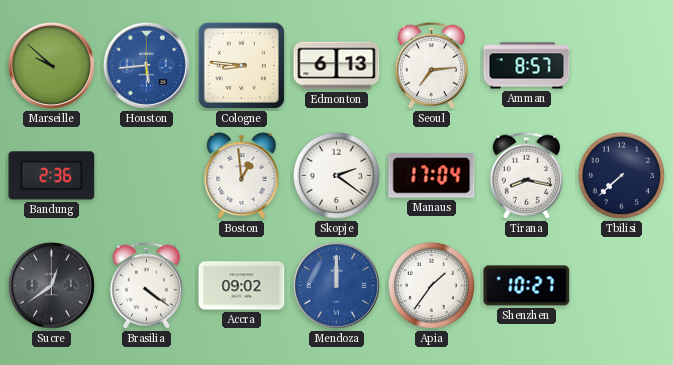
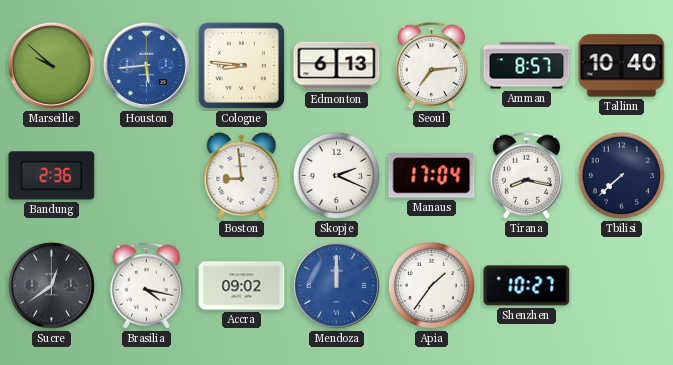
Tallinn: none -> 10:40 (622, 66)
Boston: 12:59 -> 8:59 (242, 176)
Skopje: 2:21 -> 2:19 (336, 175)
Brasilia: 4:21 -> 4:17 (146, 285)
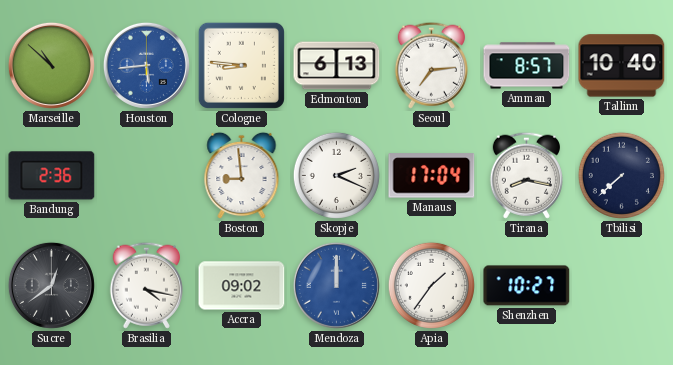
Marseille: 9:52 -> 10:52 (51, 65)
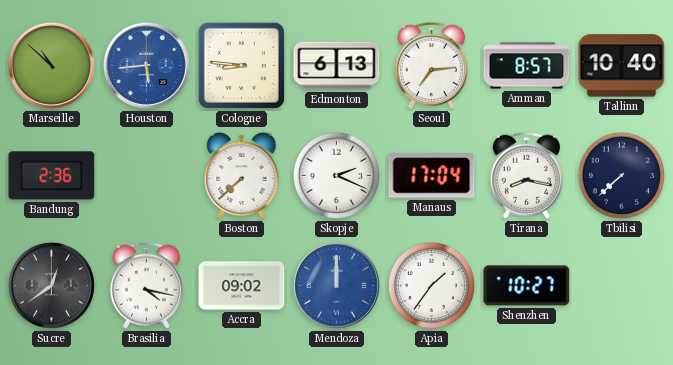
Boston: 8:59 -> 7:38 (242, 176)
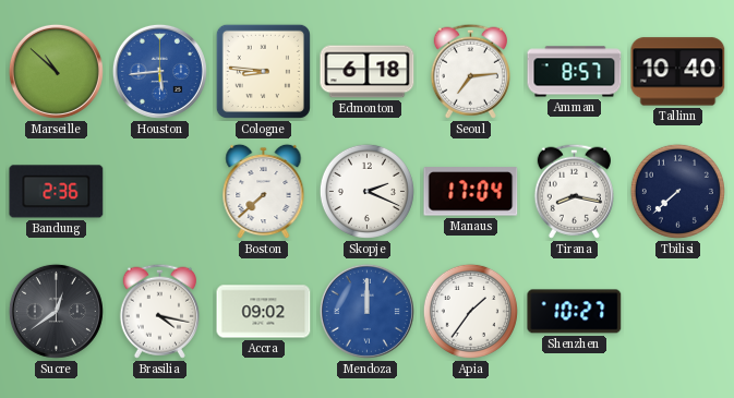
Edmonton: 6:13 -> 6:18 (368, 72)
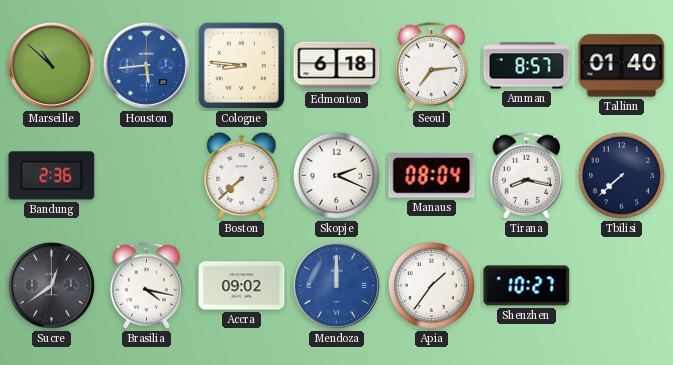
Tallinn: 10:40 -> 01:40 (622, 66)
Manaus: 17:04 -> 08:04 (432, 176)
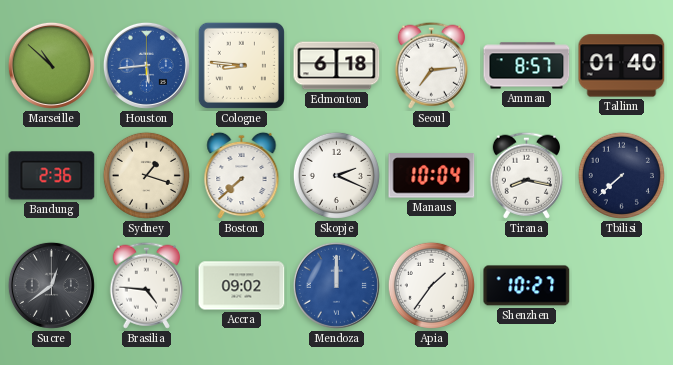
Sydney: none -> 1:18 (146, 175)
Manaus: 08:04 -> 10:04 (432, 176)
Brasilia: 4:17 -> 4:46 (146, 285)
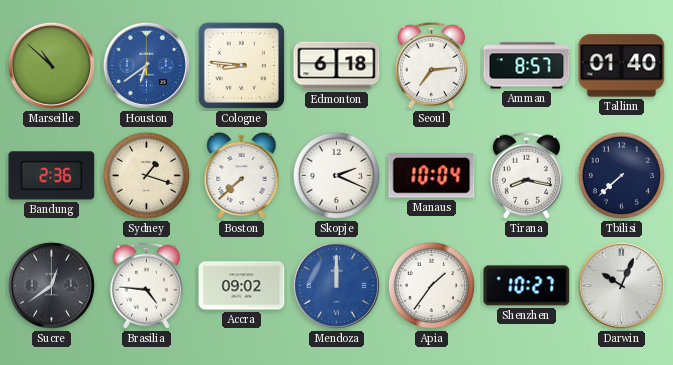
Houston: 5:44 -> 6:39 (146, 65)
Darwin: none -> 10:04 (621, 285)
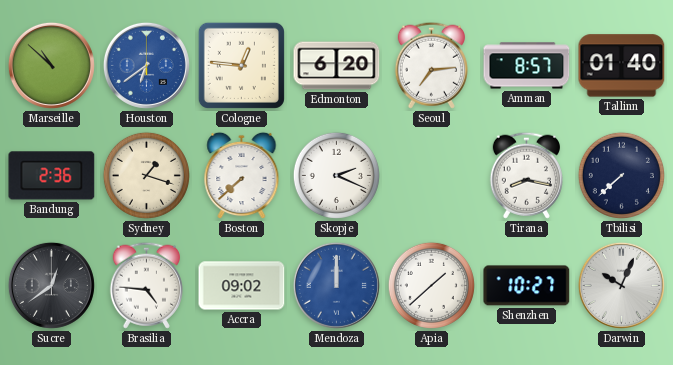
Cologne: 8:46 -> 12:46 (241, 65)
Edmonton: 6:18 -> 6:20 (337, 66)
Manaus: 10:04 -> none (432, 176)
Apia: 1:36 -> 1:38 (431, 285)
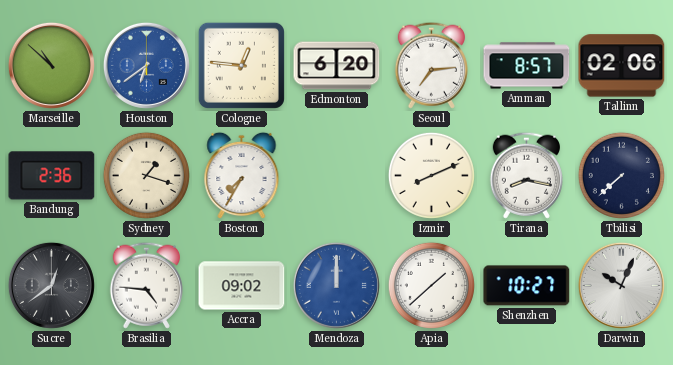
Tallinn: 01:40 -> 02:06 (622, 66)
Boston: 7:38 -> 7:35 (242, 176)
Skopje: 2:19 -> none (336, 175)
Izmir: none -> 8:11 (431, 175)
